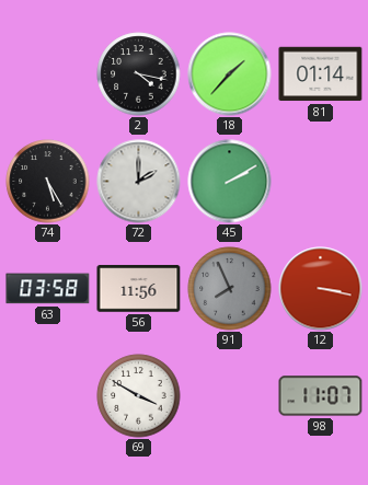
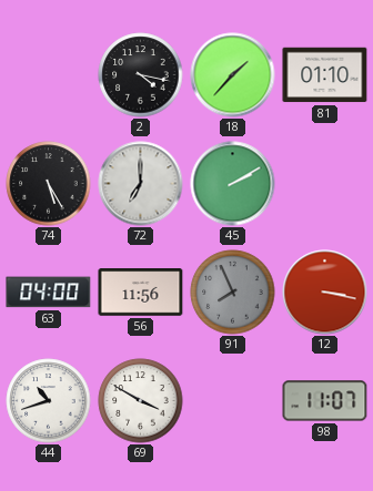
81: 01:14 -> 01:10 (325, 75)
72: 2:00 -> 7:00 (141, 184)
63: 03:58 -> 04:00 (49, 293)
44: none -> 10:42 (49, 401)
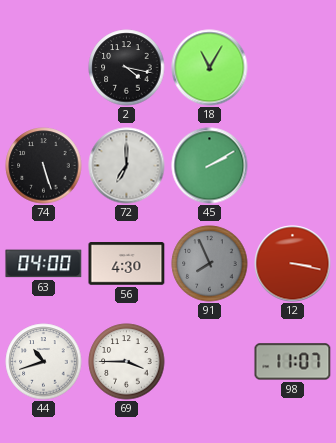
18: 1:37 -> 11:05 (210, 68)
81: 01:10 -> none (325, 75)
74: 5:25 -> 5:27 (44, 166)
56: 11:56 -> 4:30 (127, 264)
69: 3:50 -> 3:45 (127, 362)
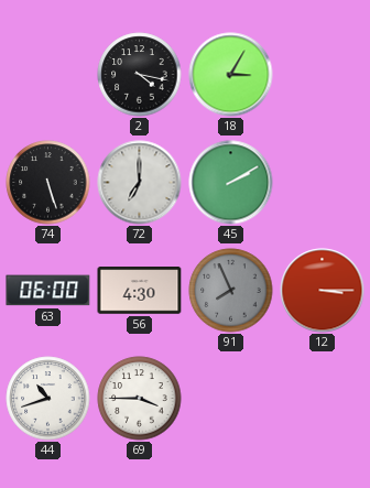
18: 11:05 -> 3:05 (231, 75)
63: 04:00 -> 06:00 (48, 291)
12: 3:17 -> 3:15 (323, 291)
98: 11:07 -> none (293, 362)
